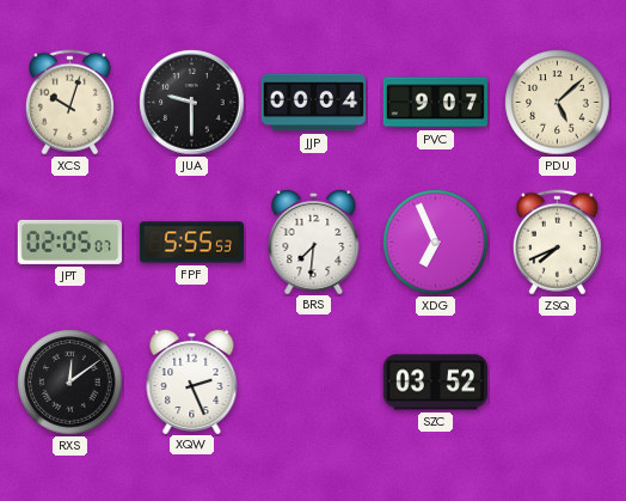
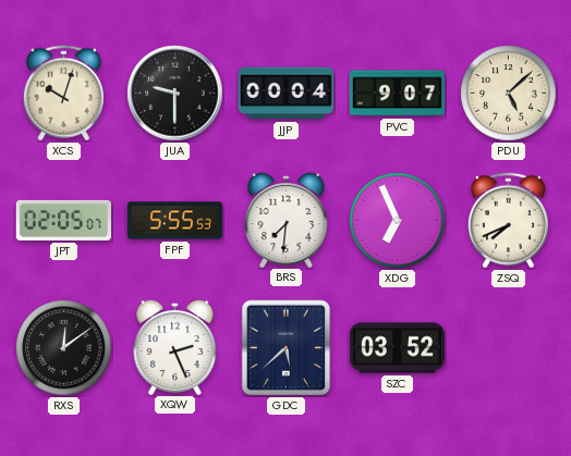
GDC: none -> 5:38 (287, 348)
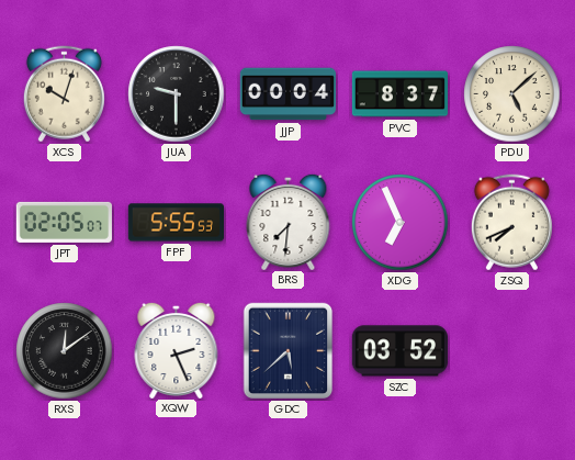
PVC: 9:07 -> 8:37 (399, 94)
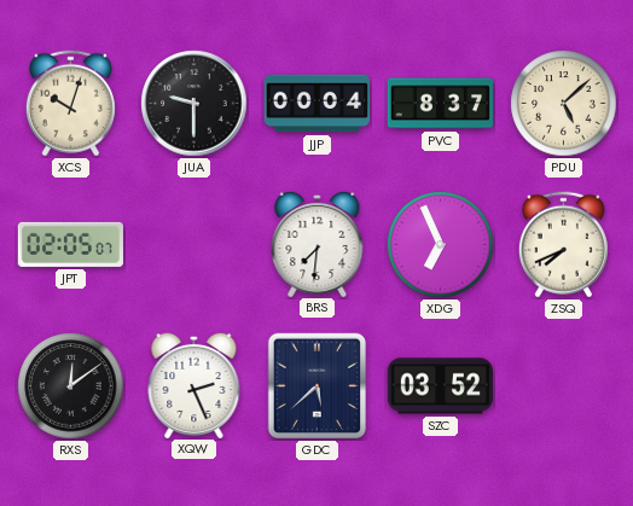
FPF: 5:55 -> none (176, 223)
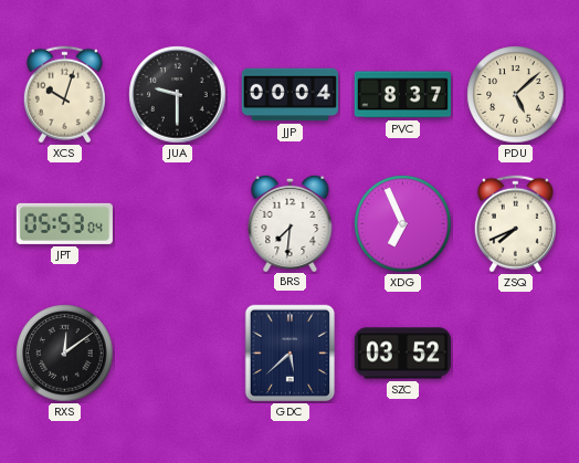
JPT: 02:05 -> 05:53 (64, 223)
XQW: 2:26 -> none (194, 384)
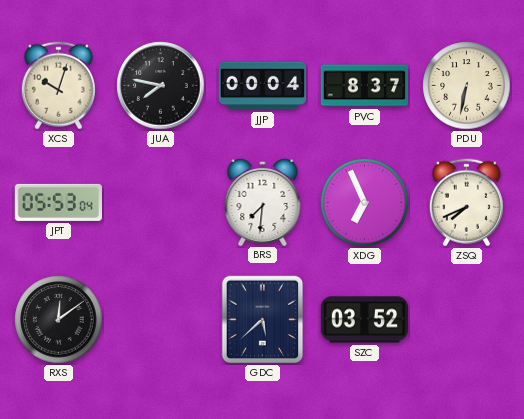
JUA: 9:30 -> 7:47 (161, 86)
PDU: 5:08 -> 6:32 (467, 86)
